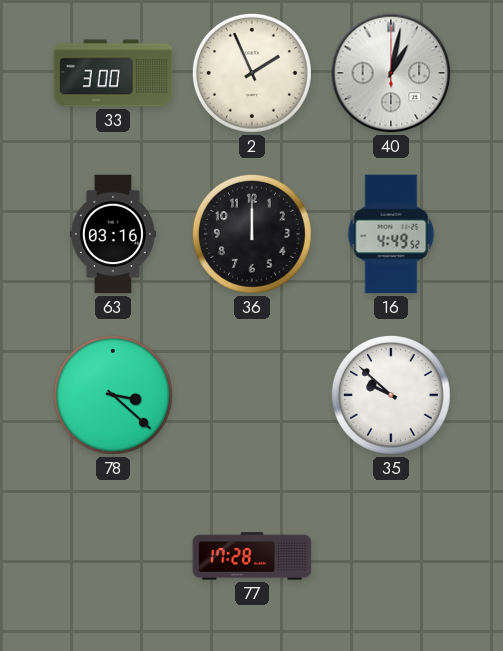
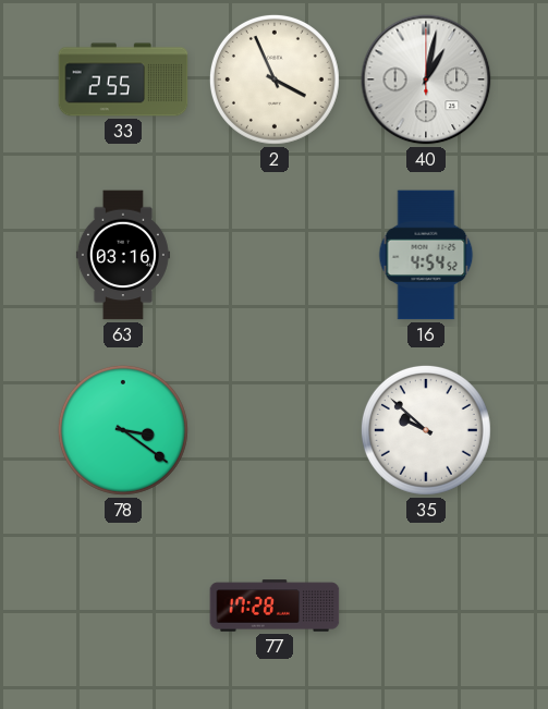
33: 3:00 -> 2:55 (123, 80)
2: 1:56 -> 3:56 (275, 80)
36: 12:00 -> none (252, 234)
16: 4:49 -> 4:54 (426, 255)
78: 3:22 -> 3:21 (123, 430)
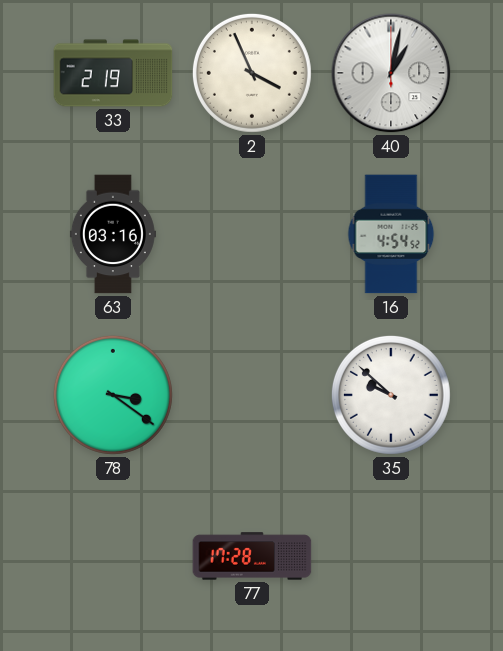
33: 2:55 -> 2:19 (113, 73)
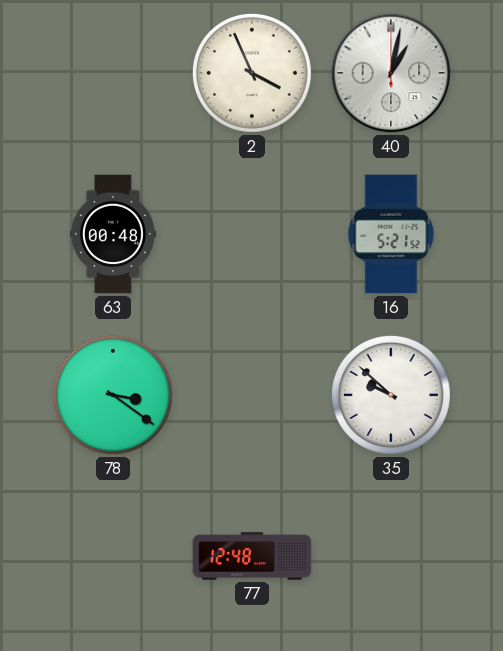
33: 2:19 -> none (113, 73)
63: 03:16 -> 00:48 (113, 234)
16: 4:54 -> 5:21 (391, 234)
77: 17:28 -> 12:48 (252, 556)
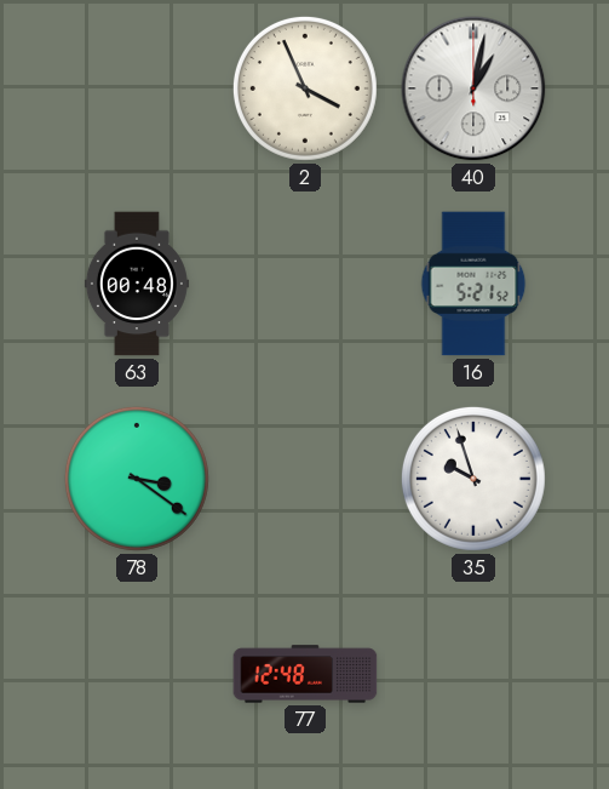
35: 9:52 -> 9:57 (473, 479)
